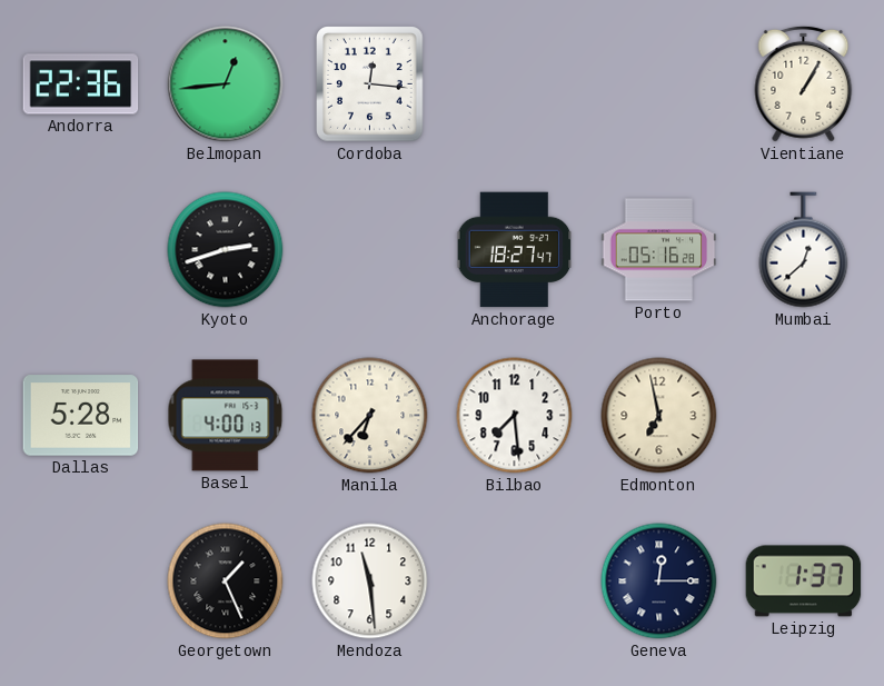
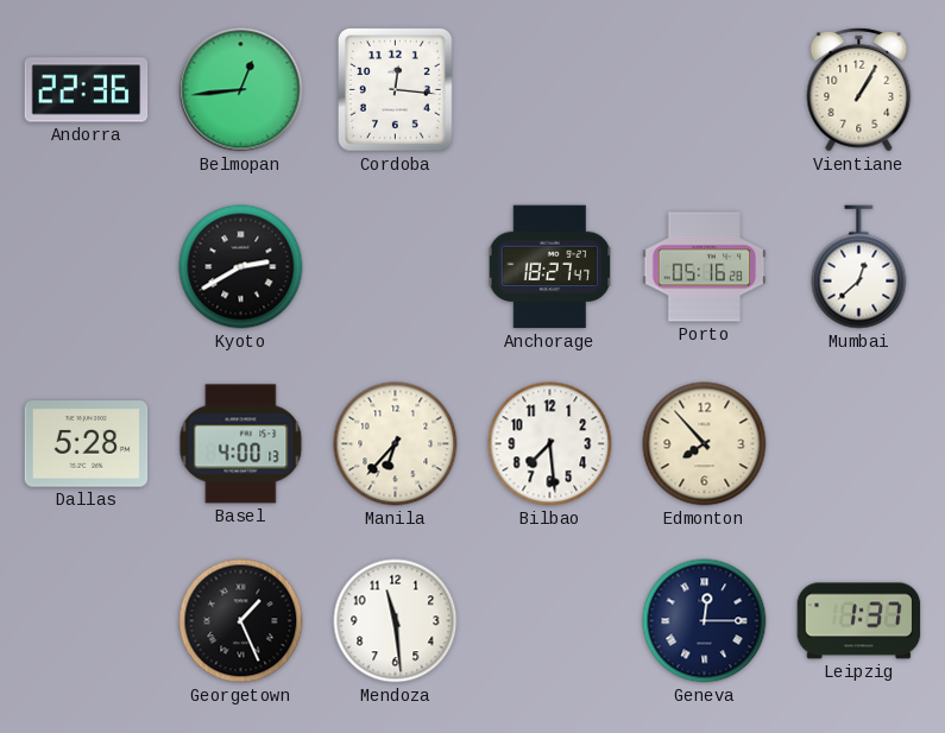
Kyoto: 2:42 -> 2:40 (241, 267)
Edmonton: 6:58 -> 7:53 (705, 444)
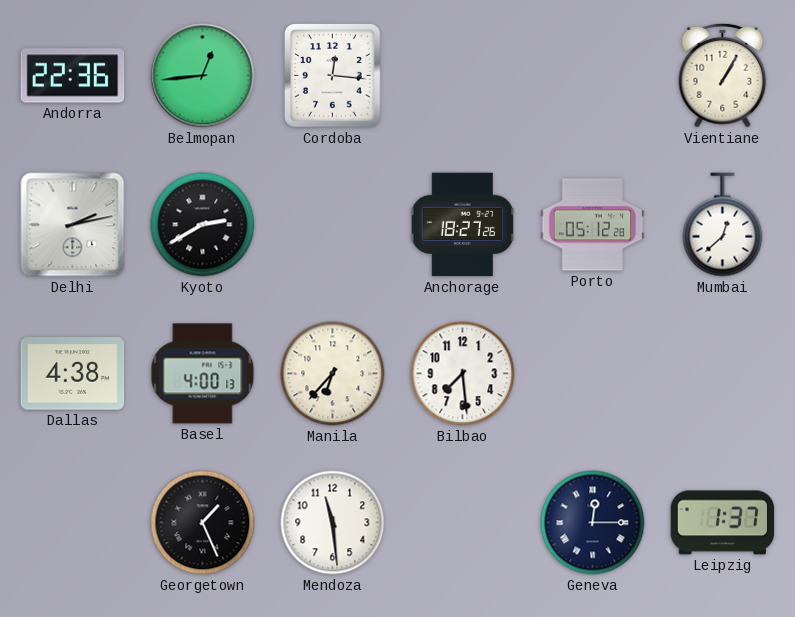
Delhi: none -> 2:13 (73, 225)
Anchorage: 18:27:47 -> 18:27:26 (463, 225)
Porto: 05:16 -> 05:12 (593, 225)
Dallas: 5:28 -> 4:38 (73, 374)
Edmonton: 7:53 -> none (705, 444)
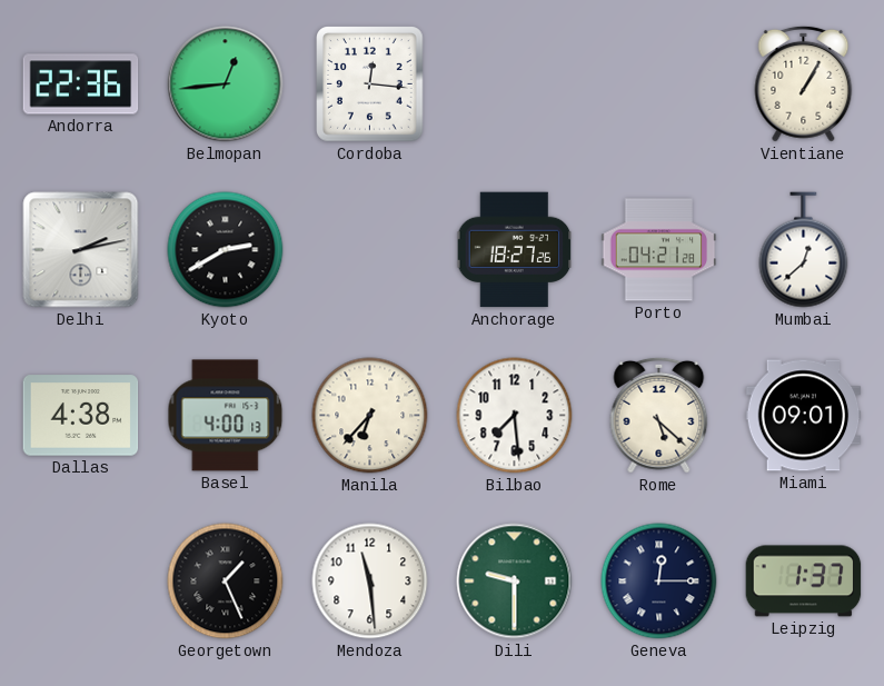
Porto: 05:12 -> 04:21 (659, 250)
Rome: none -> 5:22 (659, 415)
Miami: none -> 09:01 (804, 416)
Dili: none -> 9:30 (515, 581)
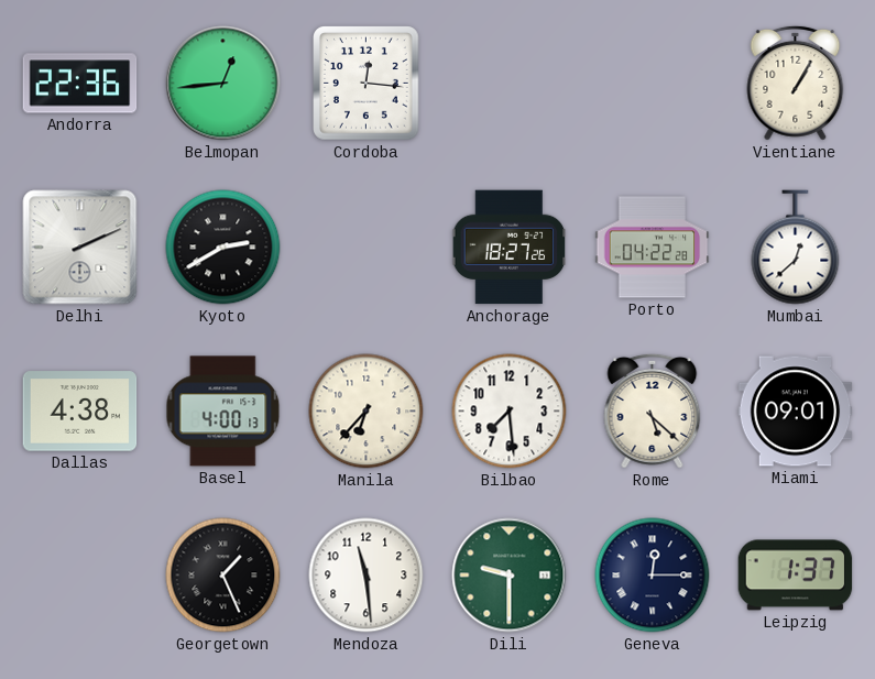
Delhi: 2:13 -> 2:11 (80, 248)
Porto: 04:21 -> 04:22 (653, 248)
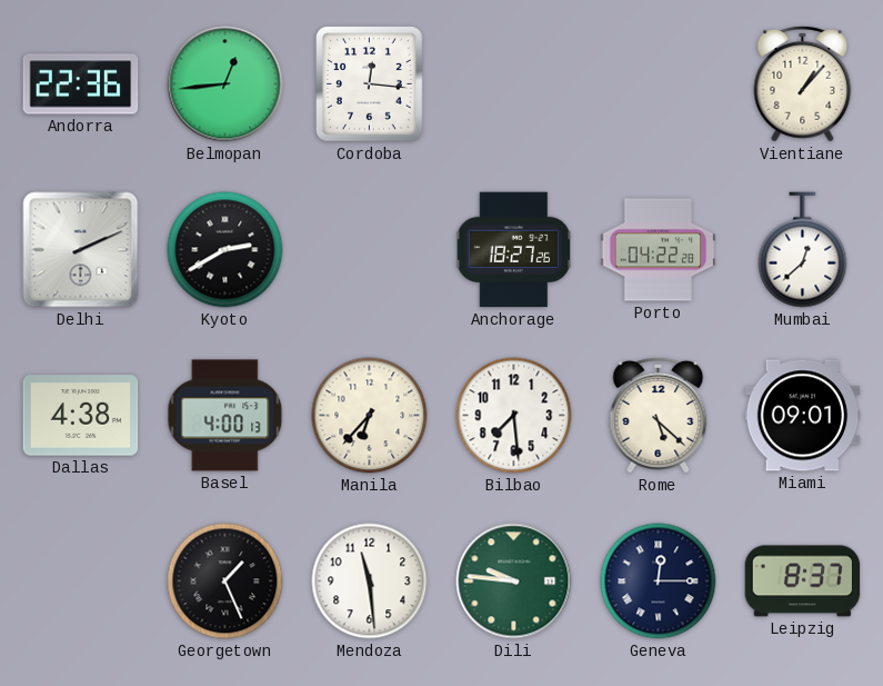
Vientiane: 1:05 -> 1:07 (803, 83)
Dili: 9:30 -> 9:46 (514, 581)
Leipzig: 1:37 -> 8:37 (803, 581)
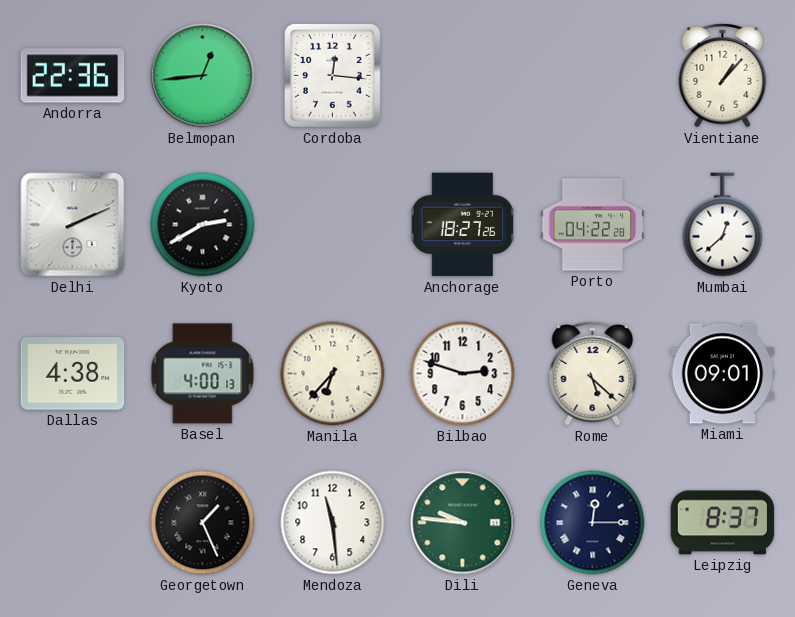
Bilbao: 7:29 -> 2:48 (463, 374)
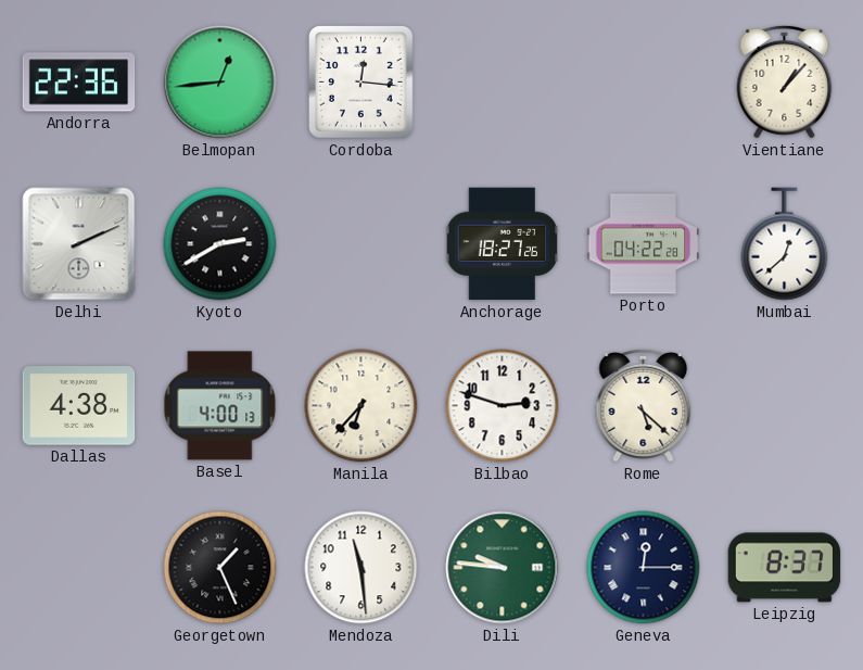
Miami: 09:01 -> none (723, 374)
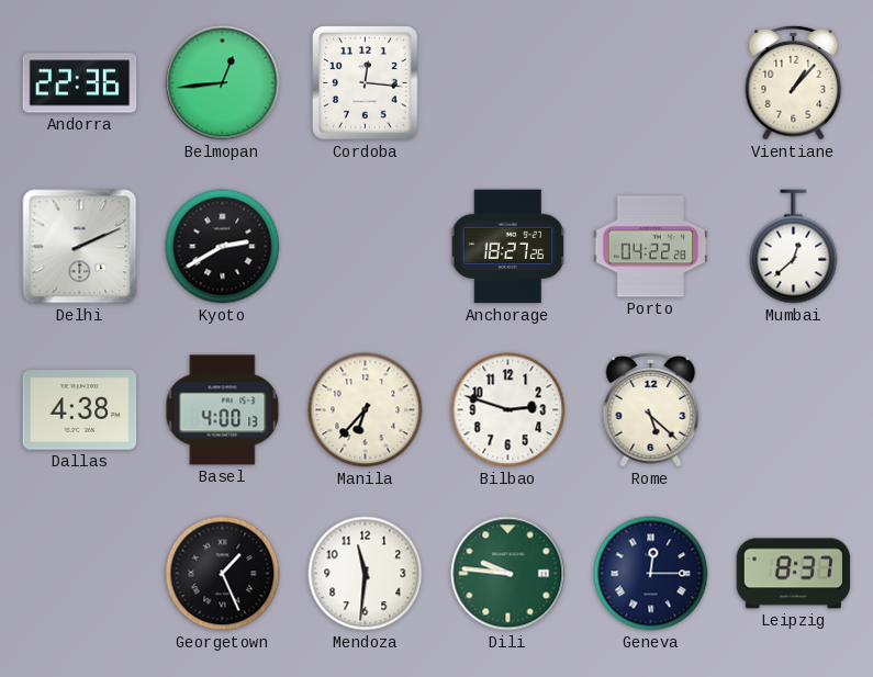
Mendoza: 11:29 -> 11:31 (366, 574)
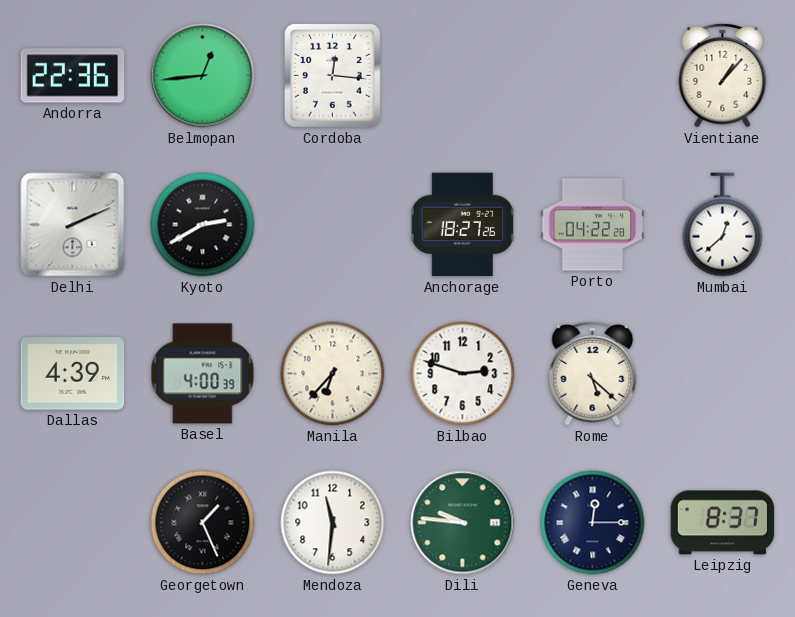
Dallas: 4:38 -> 4:39 (73, 374)
Basel: 4:00:13 -> 4:00:39 (203, 374)
